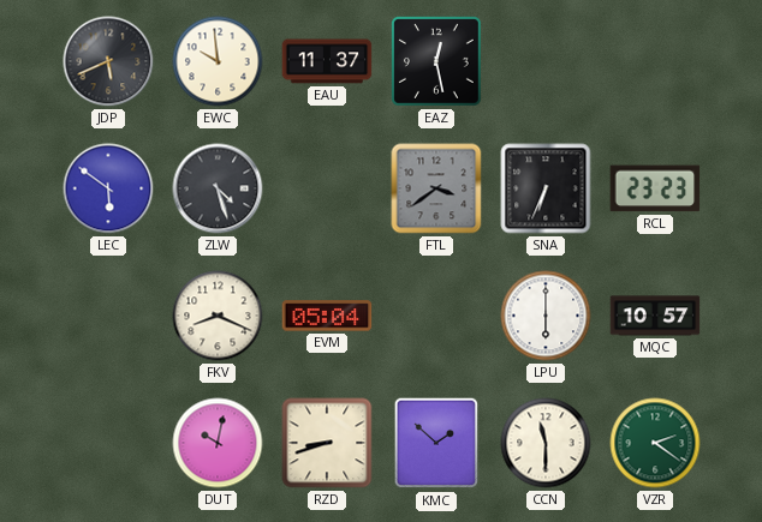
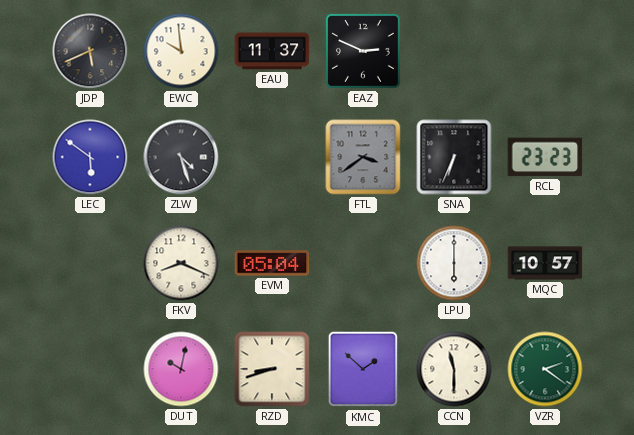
EAZ: 12:28 -> 2:49 (364, 52)
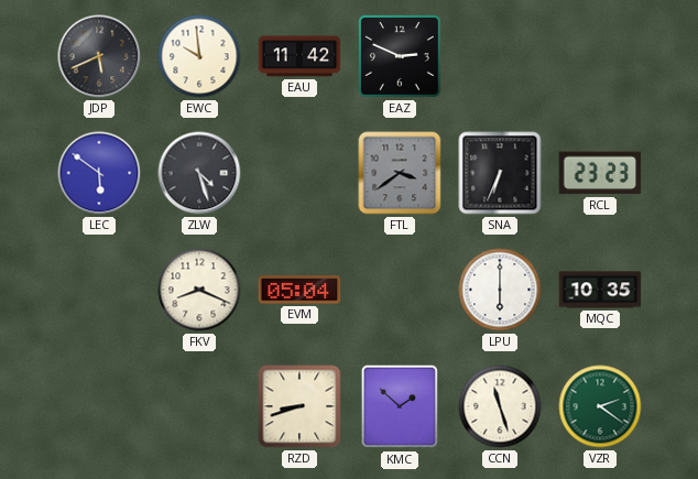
EAU: 11:37 -> 11:42 (299, 56)
MQC: 10:57 -> 10:35 (600, 290)
DUT: 10:02 -> none (181, 369)
CCN: 11:30 -> 11:27 (500, 406)
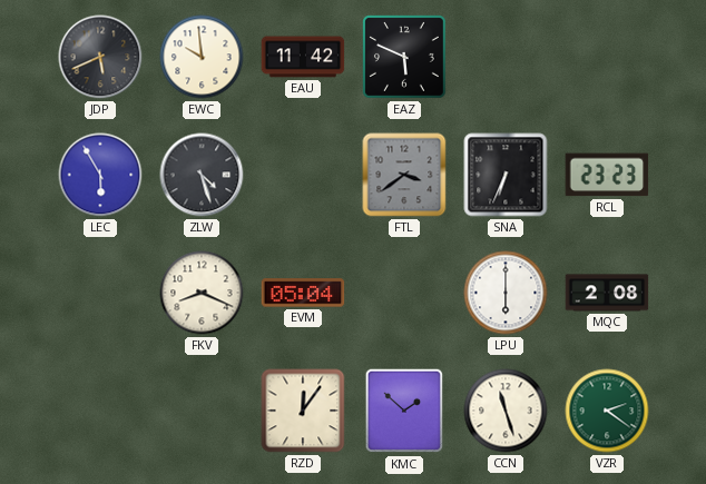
EAZ: 2:49 -> 5:49 (405, 58)
LEC: 5:51 -> 5:55 (100, 175)
MQC: 10:35 -> 2:08 (607, 293)
RZD: 8:42 -> 12:06 (303, 411)
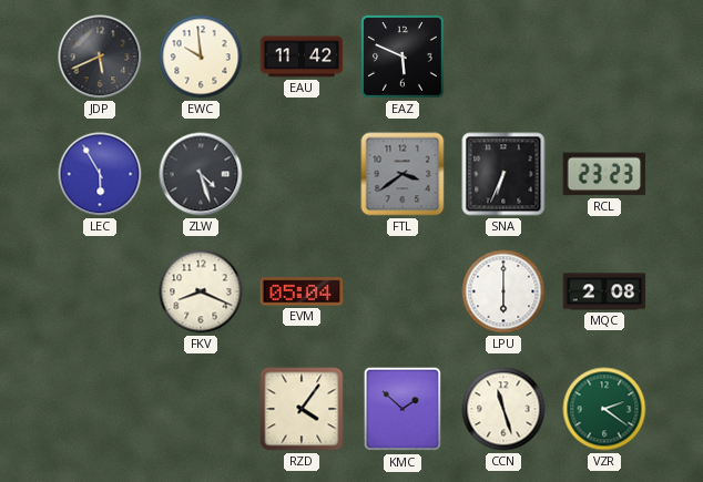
RZD: 12:06 -> 4:06 (302, 409)
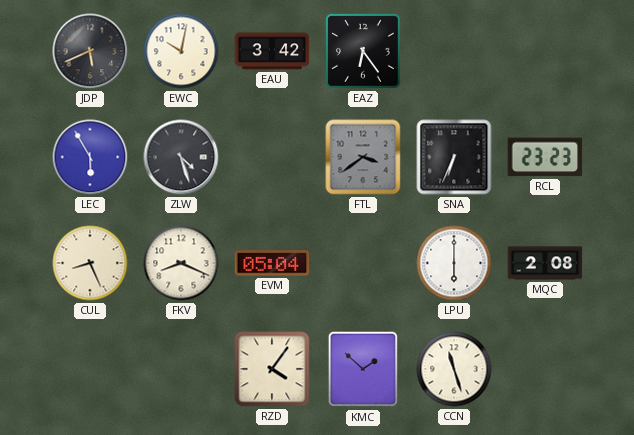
EWC: 9:59 -> 10:02 (181, 51)
EAU: 11:42 -> 3:42 (272, 51)
EAZ: 5:49 -> 6:24 (364, 52)
CUL: none -> 8:26 (90, 263)
VZR: 2:21 -> none (604, 409)
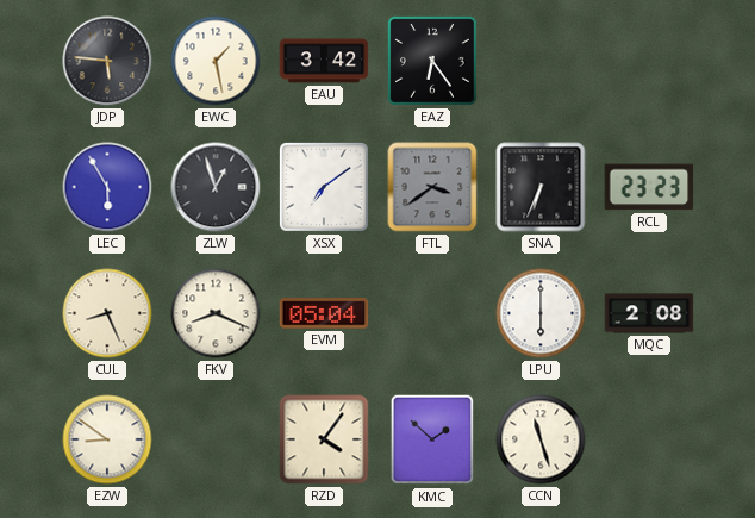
JDP: 5:41 -> 5:46 (107, 61)
EWC: 10:02 -> 1:28 (216, 61)
ZLW: 4:27 -> 12:57 (216, 187)
XSX: none -> 7:09 (324, 187)
EZW: none -> 8:51 (107, 439)
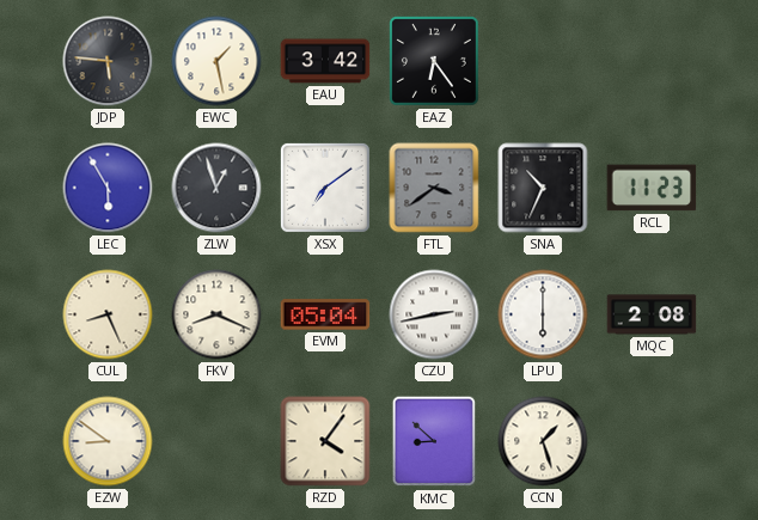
SNA: 6:34 -> 10:34 (543, 188)
RCL: 23:23 -> 11:23 (652, 188)
CZU: none -> 2:43 (434, 314)
KMC: 1:52 -> 8:52 (434, 441)
CCN: 11:27 -> 1:27 (543, 441)
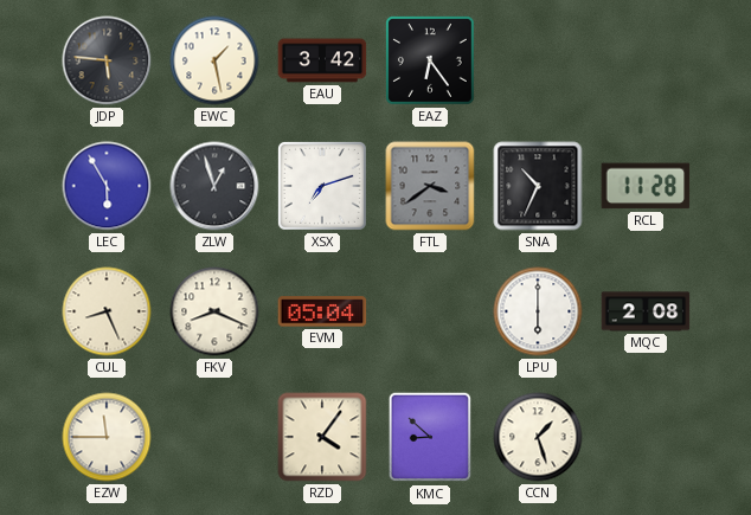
XSX: 7:09 -> 7:12 (322, 186)
RCL: 11:23 -> 11:28 (646, 186)
CZU: 2:43 -> none (434, 314)
EZW: 8:51 -> 11:45 (107, 437)
